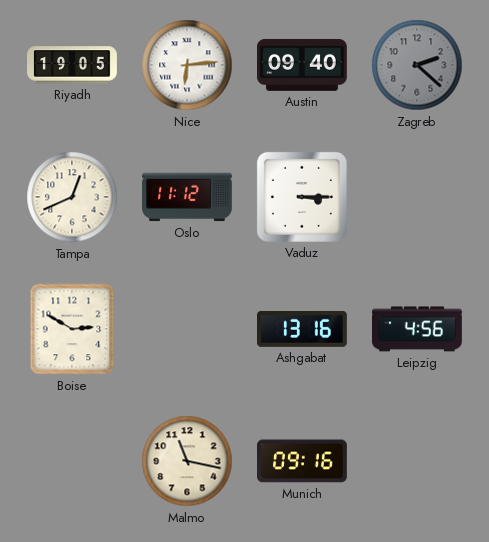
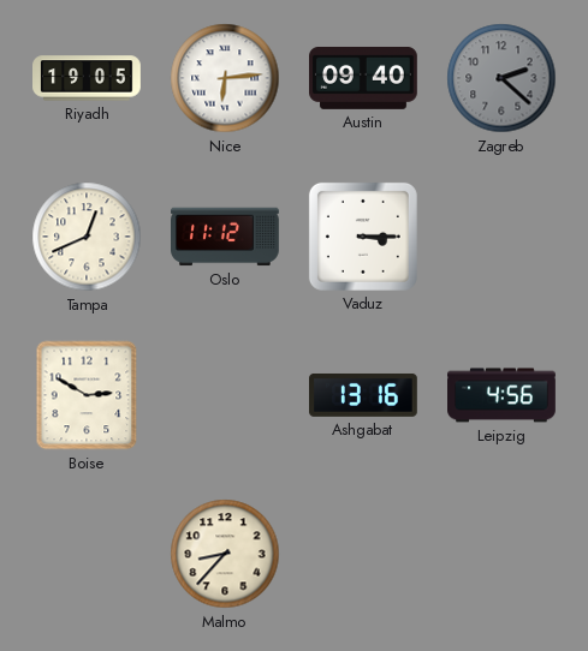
Malmo: 11:17 -> 8:37 (225, 554)
Munich: 09:16 -> none (303, 461)
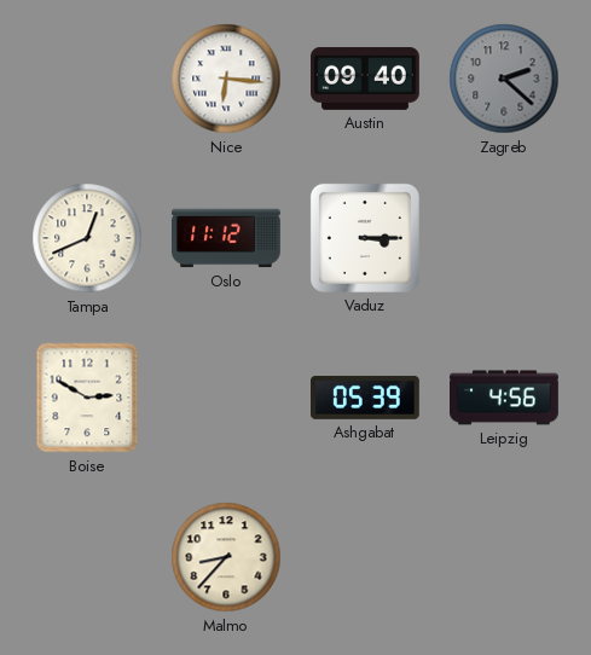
Riyadh: 19:05 -> none (88, 78)
Nice: 6:14 -> 6:16 (226, 79)
Ashgabat: 13:16 -> 05:39 (366, 398)
